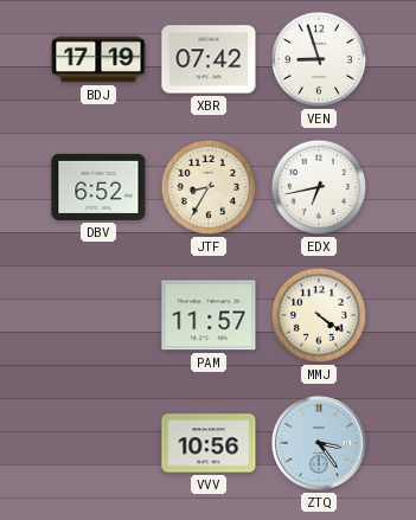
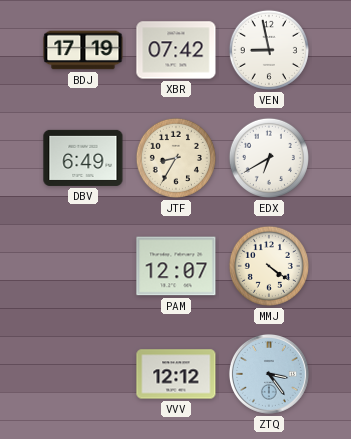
VEN: 8:57 -> 8:58 (269, 50)
DBV: 6:52 -> 6:49 (83, 158)
EDX: 6:43 -> 6:40 (269, 158)
PAM: 11:57 -> 12:07 (176, 266)
VVV: 10:56 -> 12:12 (176, 374)
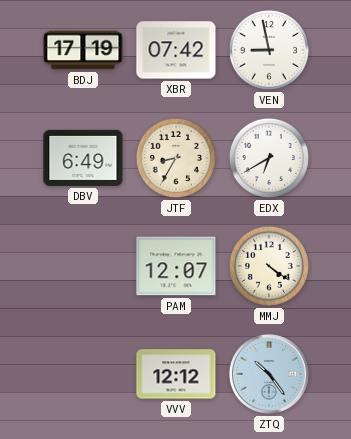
ZTQ: 3:24 -> 10:24 (269, 374)
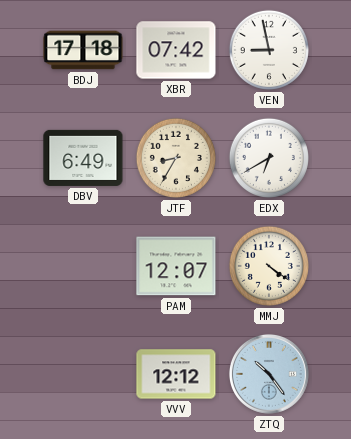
BDJ: 17:19 -> 17:18 (83, 50)
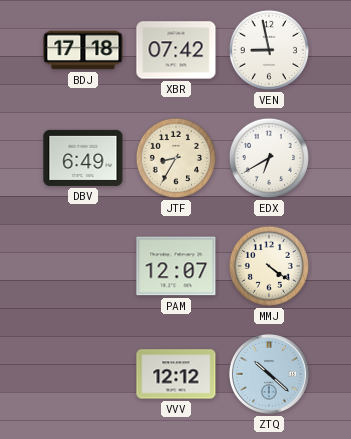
ZTQ: 10:24 -> 10:22 (269, 374)
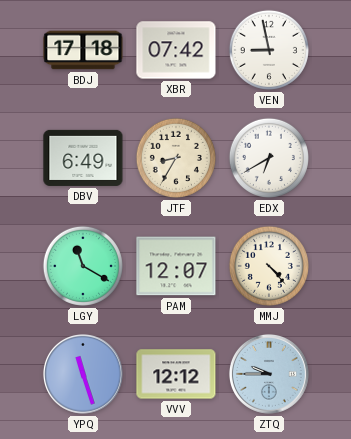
LGY: none -> 11:20 (83, 266)
MMJ: 4:21 -> 4:23 (269, 266)
YPQ: none -> 11:27 (83, 374)
ZTQ: 10:22 -> 9:45 (269, 374)
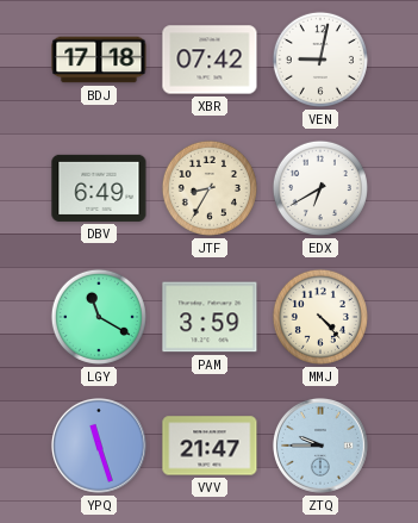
VEN: 8:58 -> 9:02 (320, 60)
PAM: 12:07 -> 3:59 (210, 317)
VVV: 12:12 -> 21:47 (210, 446)
